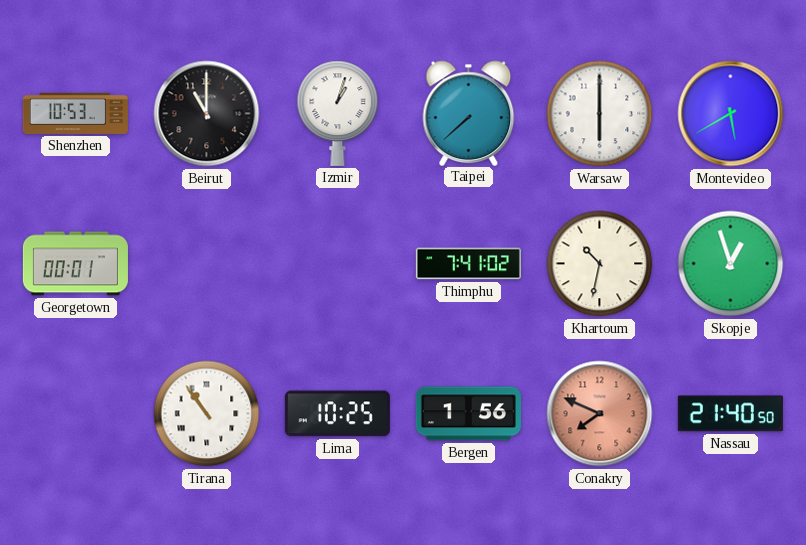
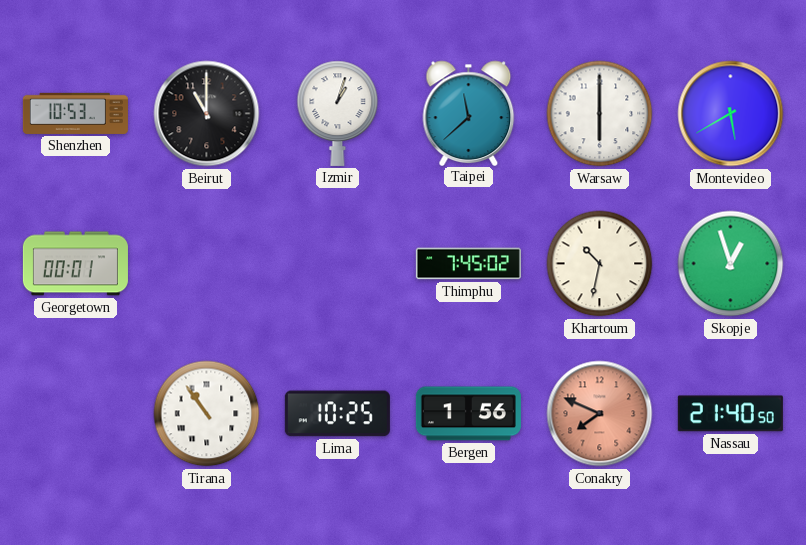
Taipei: 7:38 -> 11:38 (469, 113)
Thimphu: 7:41 -> 7:45 (468, 264)
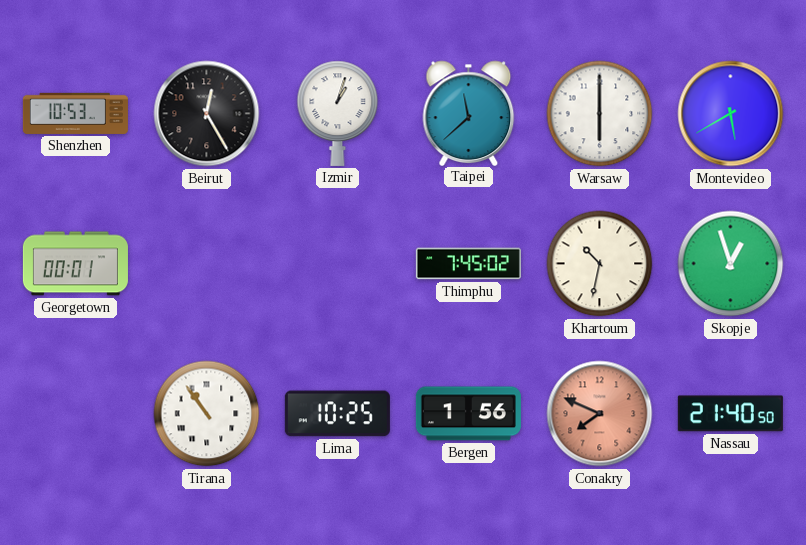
Beirut: 11:00 -> 12:25 (207, 114)
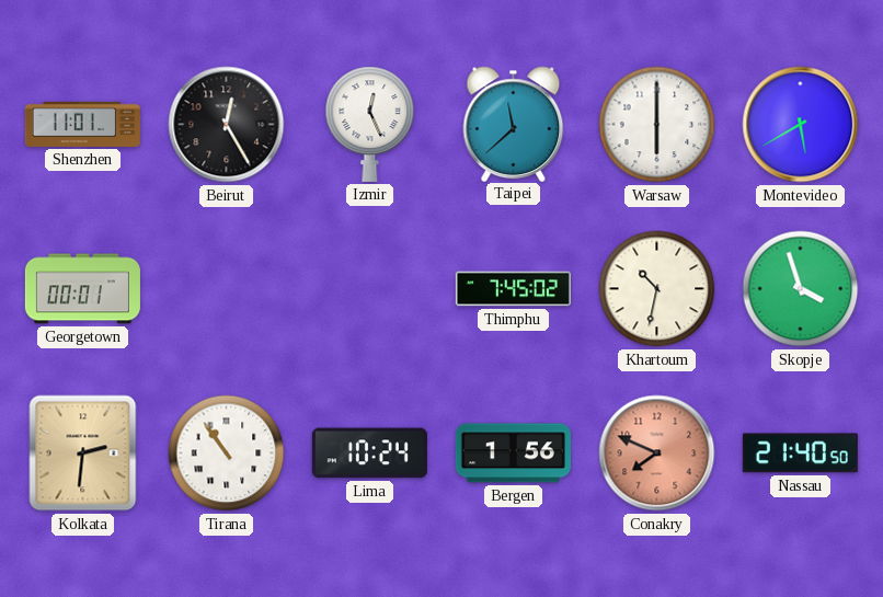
Shenzhen: 10:53 -> 11:01 (82, 124)
Izmir: 1:03 -> 12:26 (370, 124)
Skopje: 12:57 -> 3:57 (801, 289)
Kolkata: none -> 2:31 (83, 454)
Lima: 10:25 -> 10:24 (369, 454)
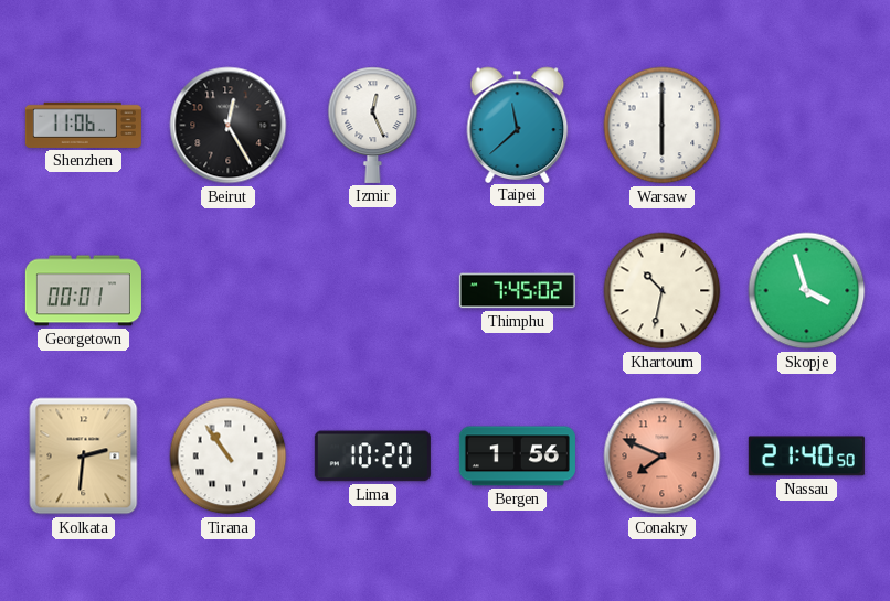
Shenzhen: 11:01 -> 11:06 (83, 125)
Montevideo: 5:40 -> none (801, 125)
Lima: 10:24 -> 10:20 (372, 457)
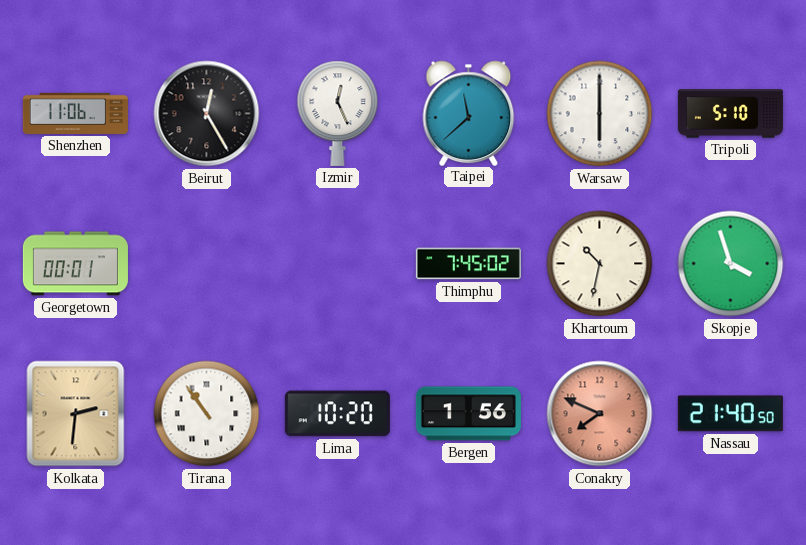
Tripoli: none -> 5:10 (730, 114)
